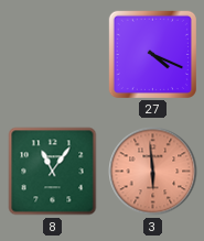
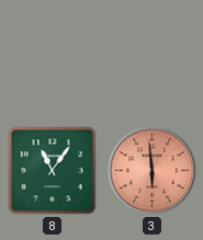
27: 4:19 -> none (152, 54)
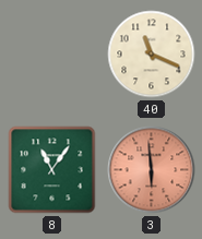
40: none -> 11:19 (152, 55)
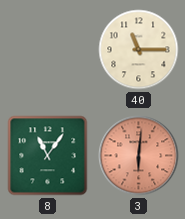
40: 11:19 -> 11:15 (139, 50)
3: 5:59 -> 6:01 (139, 156)
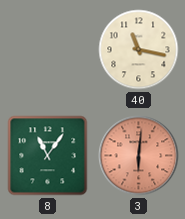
40: 11:15 -> 11:17 (139, 50)
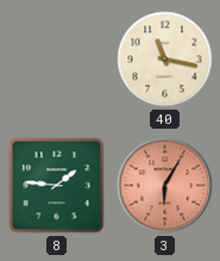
8: 11:06 -> 1:46 (57, 186)
3: 6:01 -> 6:05 (165, 186)
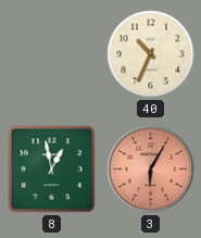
40: 11:17 -> 10:34 (151, 54)
8: 1:46 -> 12:58 (52, 170)
